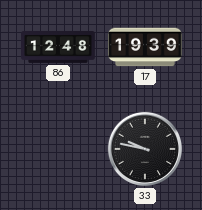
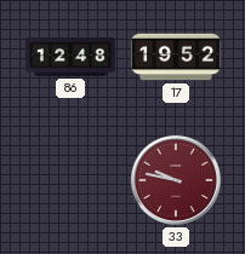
17: 19:39 -> 19:52 (177, 57)
33 dial: black -> burgundy (176, 180)
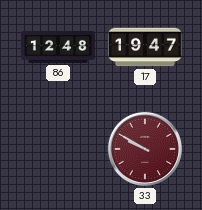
17: 19:52 -> 19:47 (146, 47)
33: 9:47 -> 9:50 (145, 149)
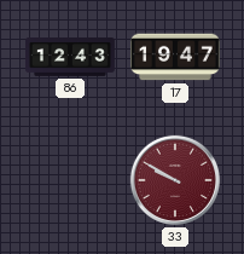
86: 12:48 -> 12:43 (71, 58)
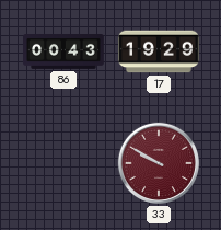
86: 12:43 -> 00:43 (65, 53)
17: 19:47 -> 19:29 (160, 51)
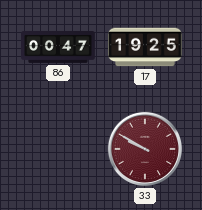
86: 00:43 -> 00:47 (59, 48)
17: 19:29 -> 19:25 (146, 47)
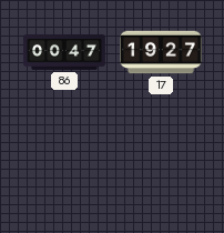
17: 19:25 -> 19:27 (162, 52)
33: 9:50 -> none (145, 149)
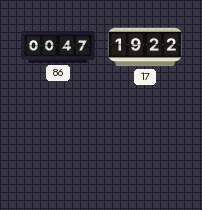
17: 19:27 -> 19:22 (146, 47)
